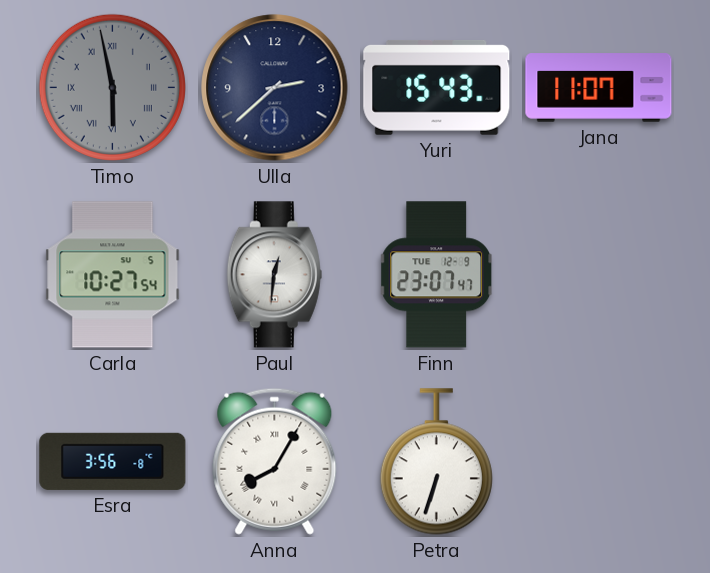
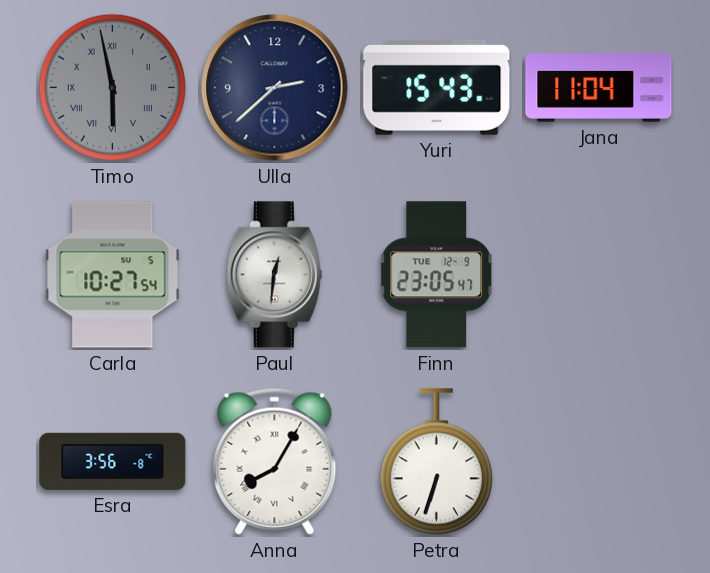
Jana: 11:07 -> 11:04 (599, 88)
Finn: 23:07 -> 23:05 (436, 275)
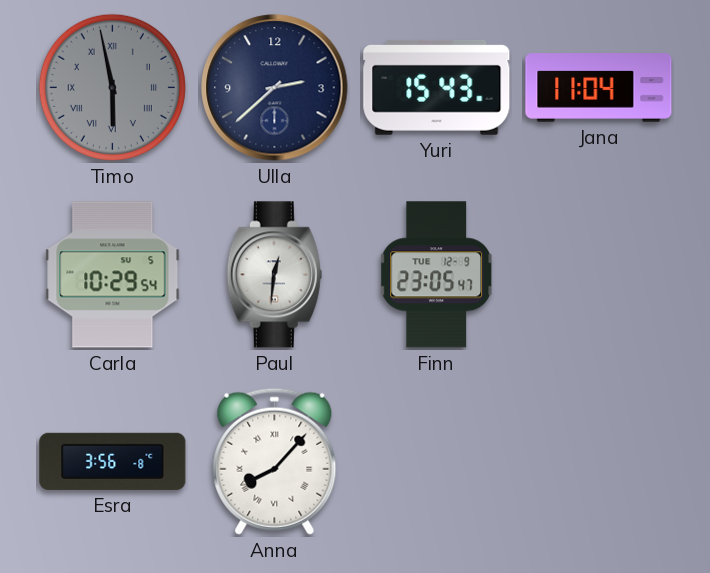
Carla: 10:27 -> 10:29 (113, 275)
Anna: 8:05 -> 8:07 (275, 461)
Petra: 6:33 -> none (436, 462)
